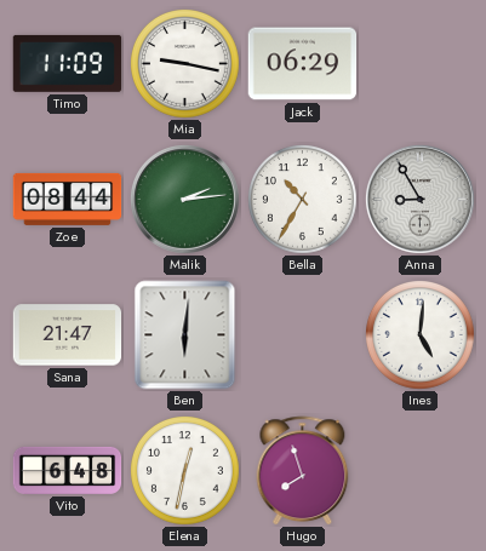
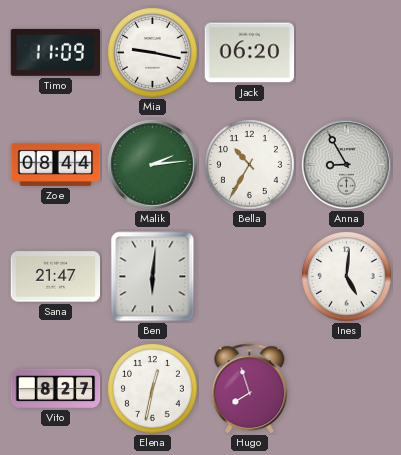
Jack: 06:29 -> 06:20 (250, 53)
Vito: 6:48 -> 8:27 (56, 388)
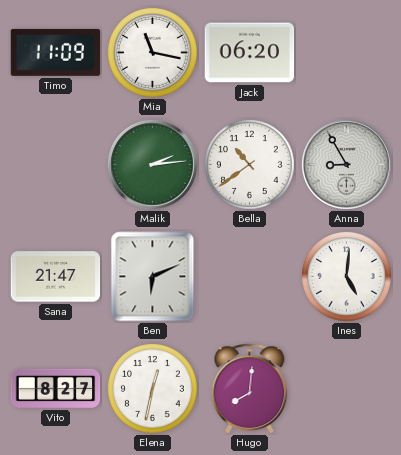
Mia: 9:17 -> 11:17 (153, 53)
Zoe: 08:44 -> none (56, 164)
Bella: 10:35 -> 10:39 (250, 165)
Ben: 6:01 -> 6:11 (153, 277)
Hugo: 7:57 -> 8:01 (250, 389)
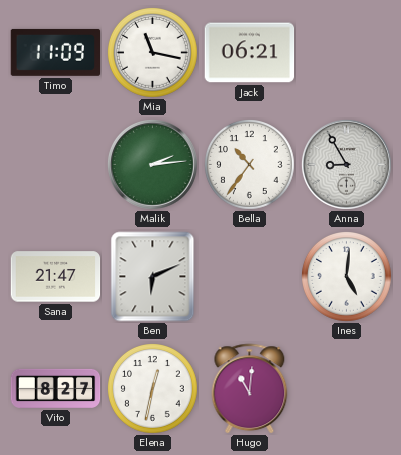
Jack: 06:20 -> 06:21 (250, 53)
Bella: 10:39 -> 10:36 (250, 165)
Hugo: 8:01 -> 11:01 (250, 389)
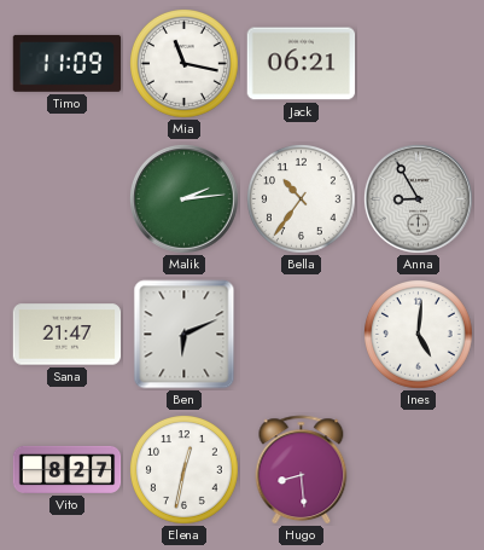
Hugo: 11:01 -> 8:29 (302, 470)
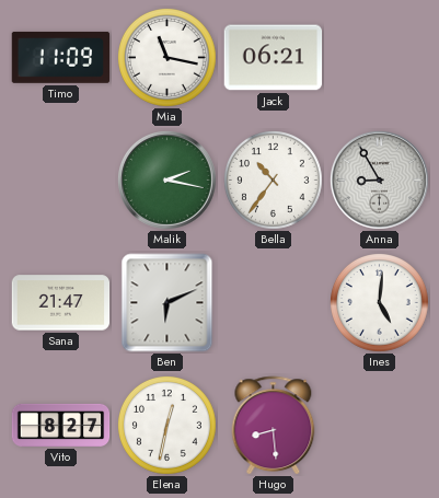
Malik: 2:14 -> 2:17 (167, 181)
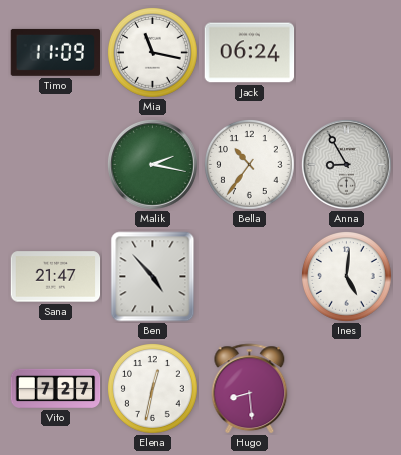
Jack: 06:21 -> 06:24 (250, 53)
Ben: 6:11 -> 4:53 (153, 277)
Vito: 8:27 -> 7:27 (56, 388)
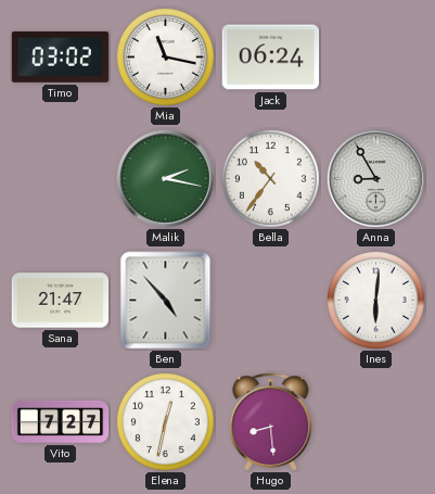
Timo: 11:09 -> 03:02 (61, 56)
Ines: 5:01 -> 6:01 (376, 301)
